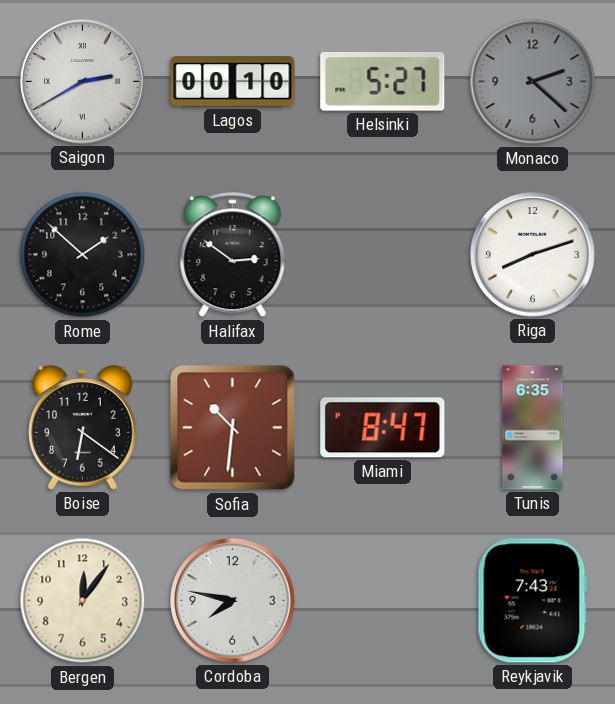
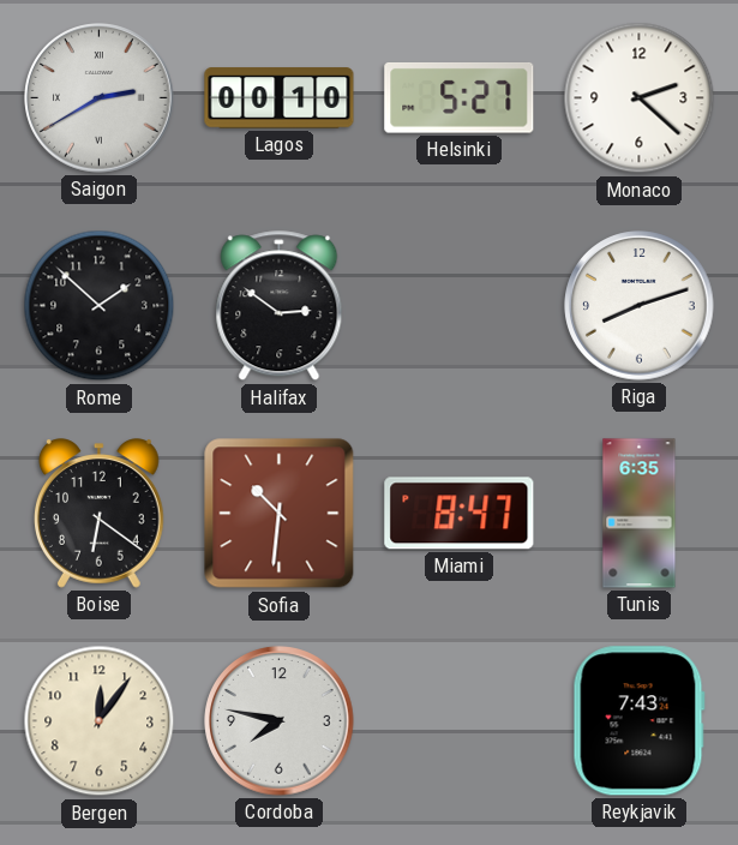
Monaco dial: grey -> white (640, 98)
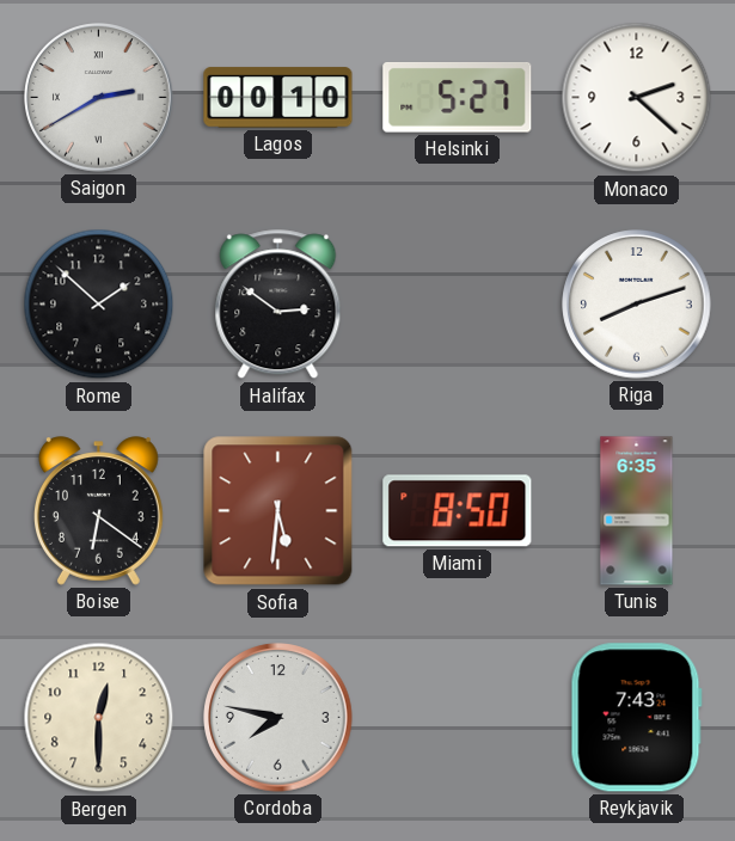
Sofia: 10:31 -> 5:31 (278, 511)
Miami: 8:47 -> 8:50 (458, 511)
Bergen: 12:06 -> 12:30 (99, 718)
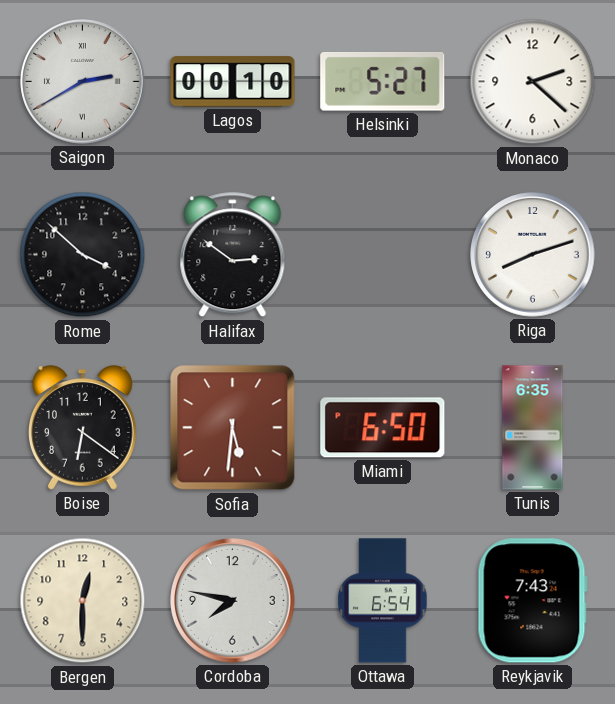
Rome: 1:52 -> 3:52 (83, 255)
Miami: 8:50 -> 6:50 (383, 428)
Ottawa: none -> 6:54 (383, 601)
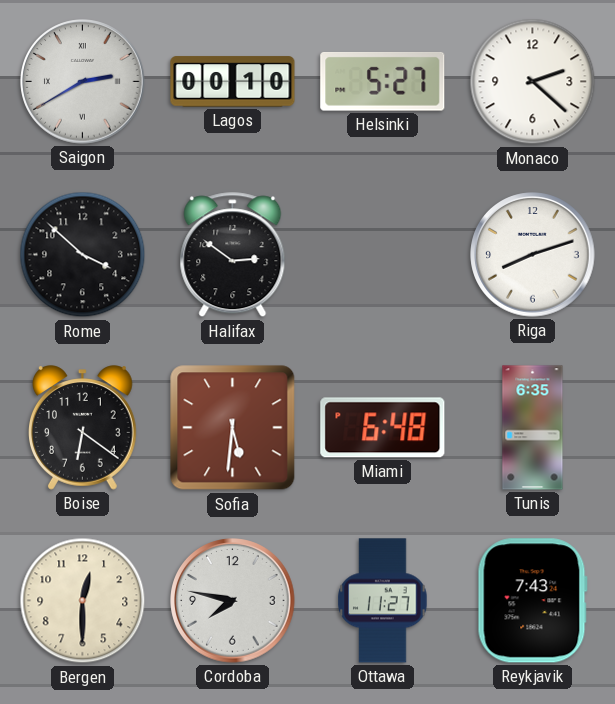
Miami: 6:50 -> 6:48 (383, 428)
Ottawa: 6:54 -> 11:27 (383, 601)
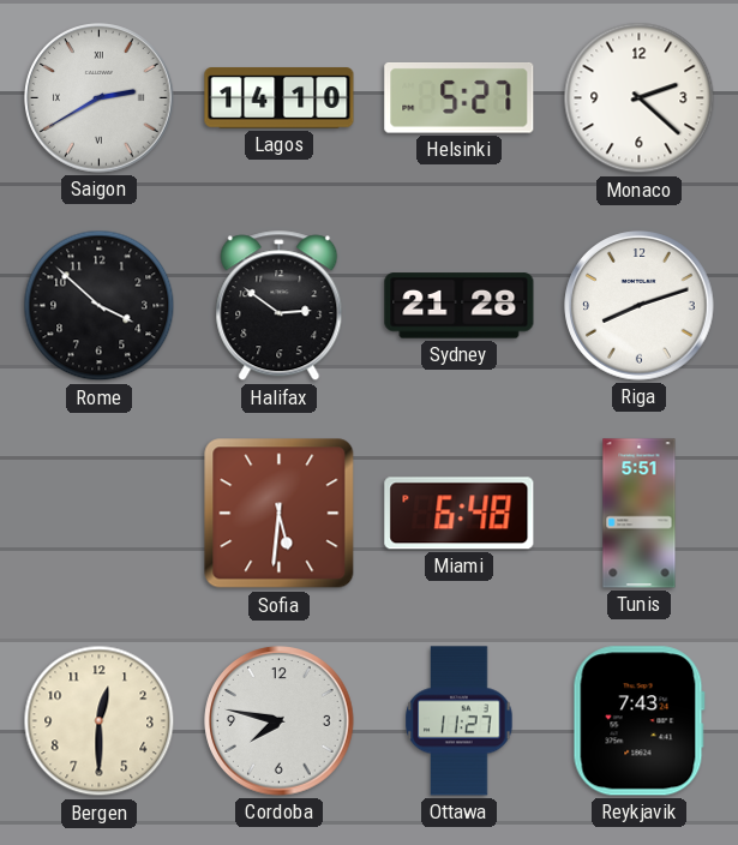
Lagos: 00:10 -> 14:10 (280, 98)
Sydney: none -> 21:28 (460, 306)
Boise: 6:21 -> none (83, 428)
Tunis: 6:35 -> 5:51 (640, 514)
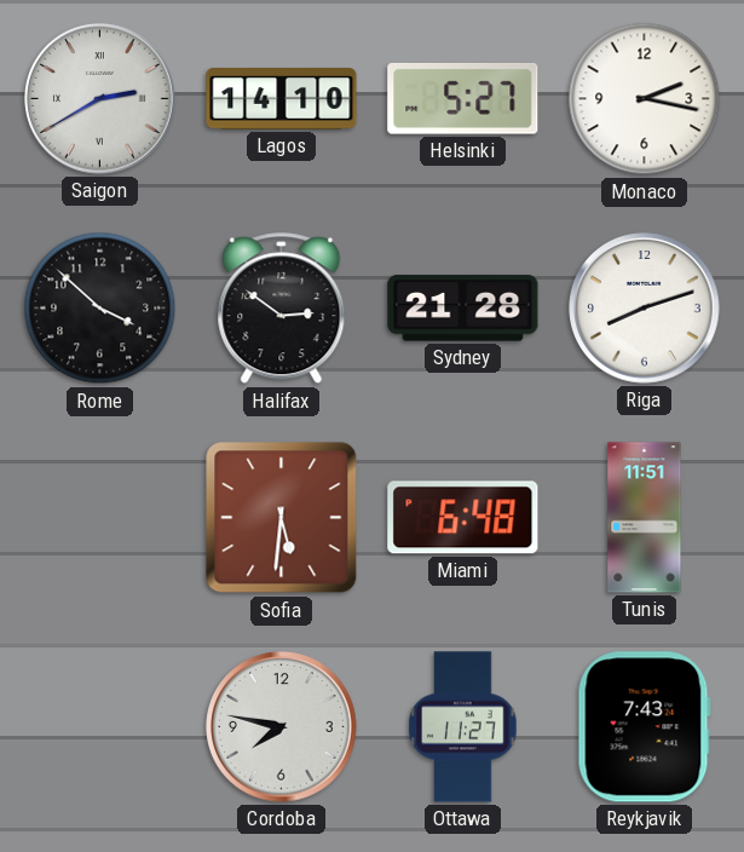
Monaco: 2:22 -> 2:17 (645, 99)
Tunis: 5:51 -> 11:51 (645, 518)
Bergen: 12:30 -> none (100, 721)
